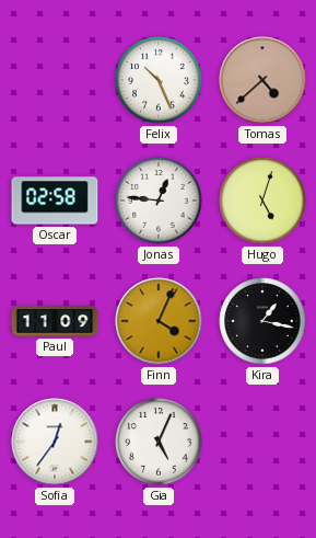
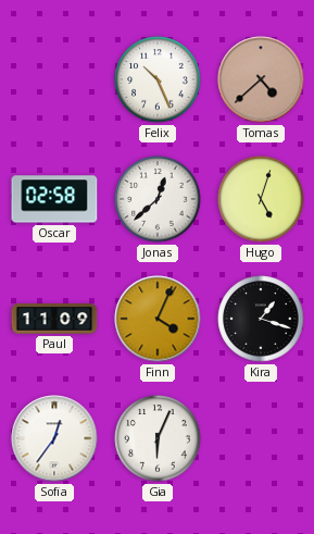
Jonas: 12:46 -> 12:38 (158, 199)
Kira: 1:17 -> 1:18 (261, 319)
Gia: 5:04 -> 6:04 (158, 438)
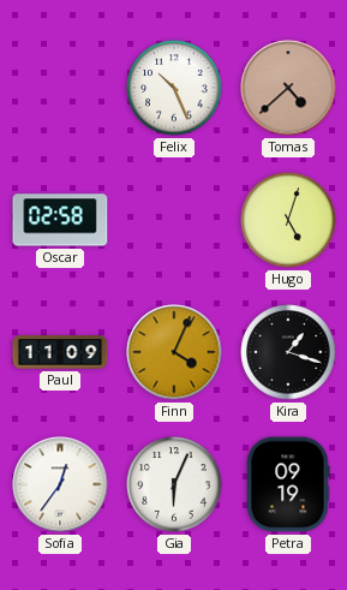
Jonas: 12:38 -> none (158, 199)
Petra: none -> 09:19 (288, 484)
